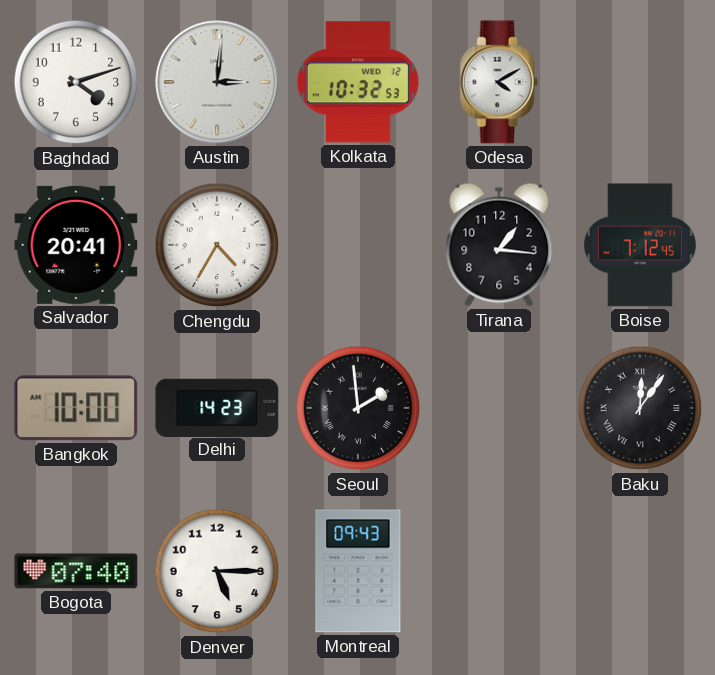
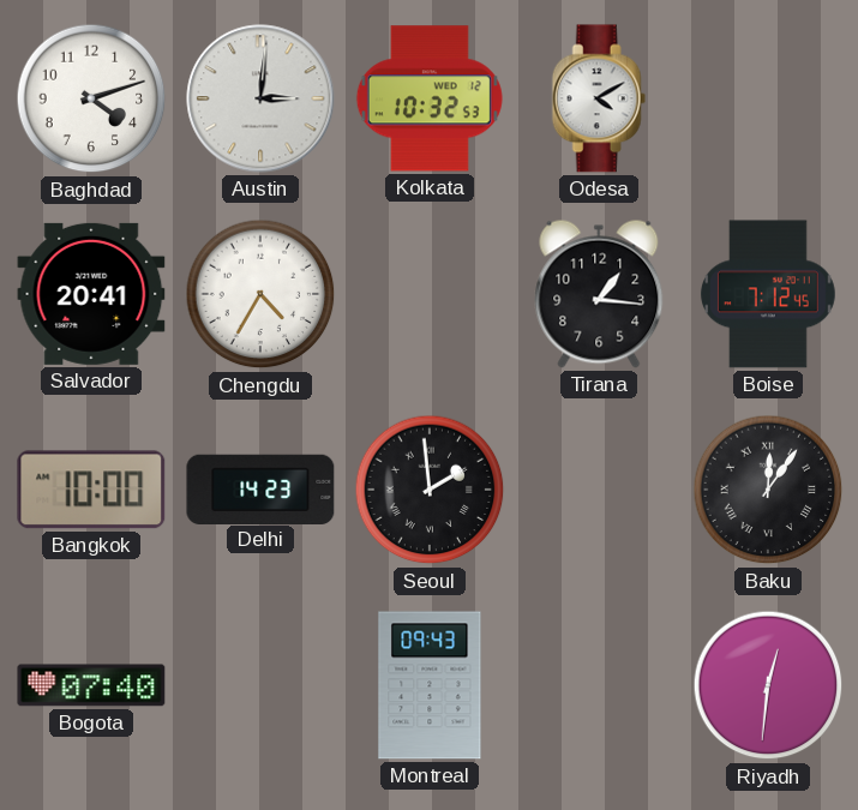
Denver: 5:15 -> none (217, 571)
Riyadh: none -> 12:31 (768, 685)
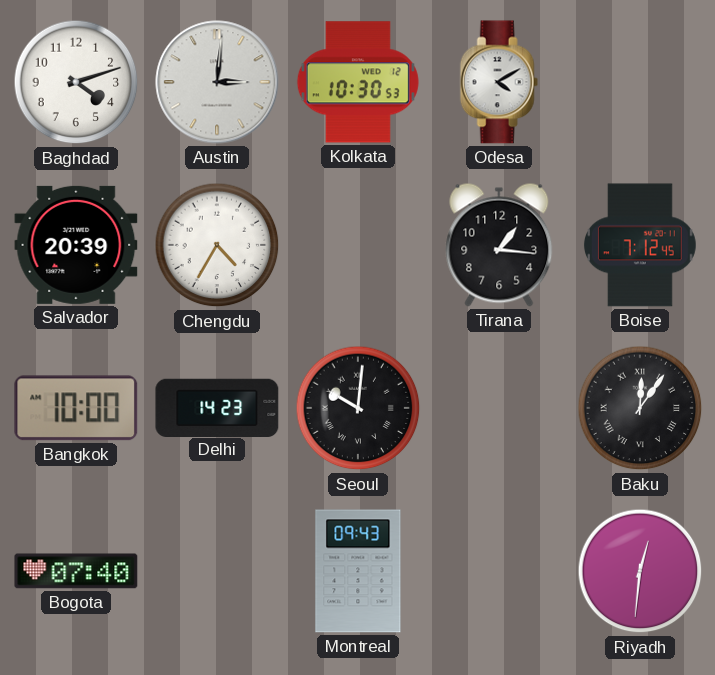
Kolkata: 10:32 -> 10:30 (358, 82)
Salvador: 20:41 -> 20:39 (76, 245)
Seoul: 1:59 -> 10:01 (358, 408)
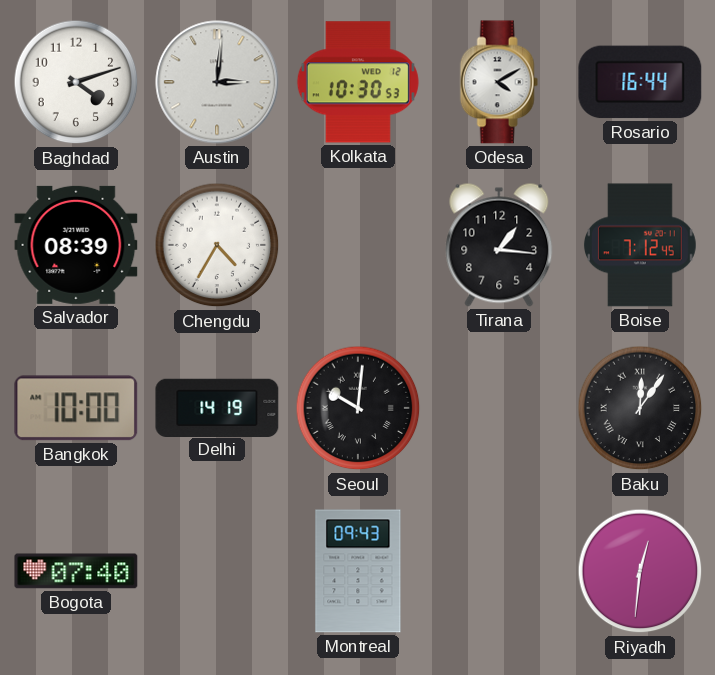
Rosario: none -> 16:44 (640, 82)
Salvador: 20:39 -> 08:39 (76, 245)
Delhi: 14:23 -> 14:19 (217, 407)
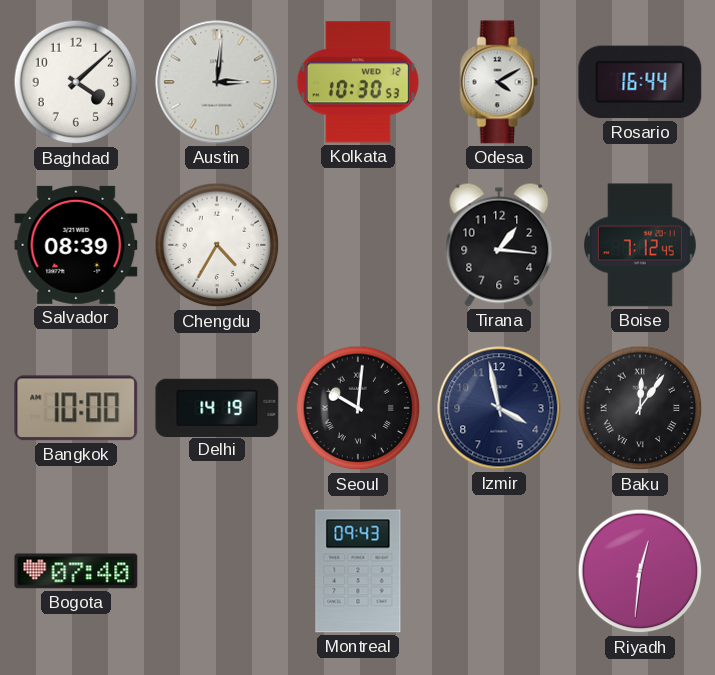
Baghdad: 4:12 -> 4:08 (76, 82)
Izmir: none -> 3:58 (499, 408)
